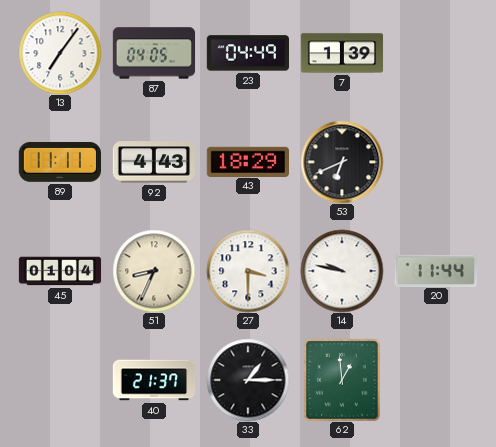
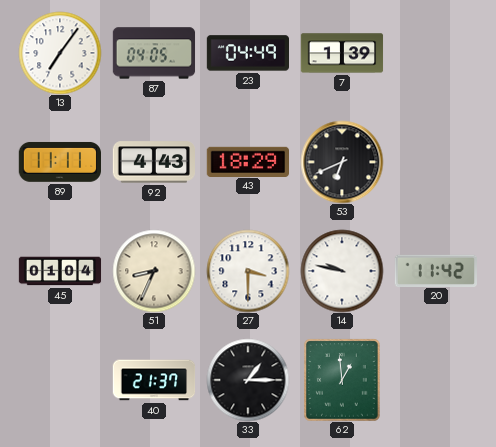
20: 11:44 -> 11:42 (435, 270)
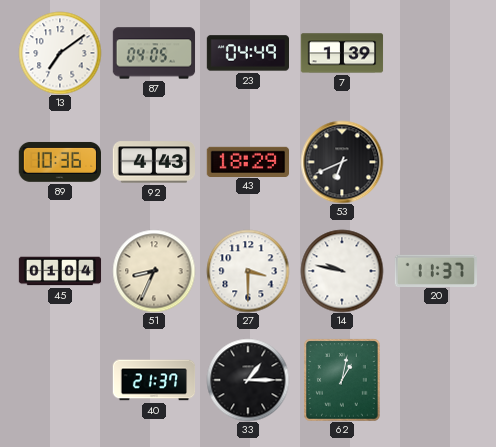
13: 7:06 -> 7:09 (60, 53)
89: 11:11 -> 10:36 (59, 162)
20: 11:42 -> 11:37 (435, 270)
62: 12:59 -> 1:02 (342, 380)
